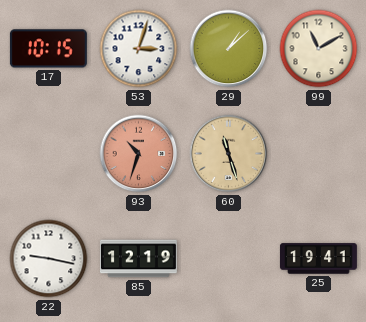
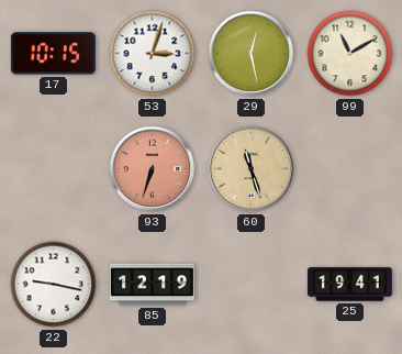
29: 1:08 -> 12:28 (252, 54)
93: 10:33 -> 6:33 (153, 169)
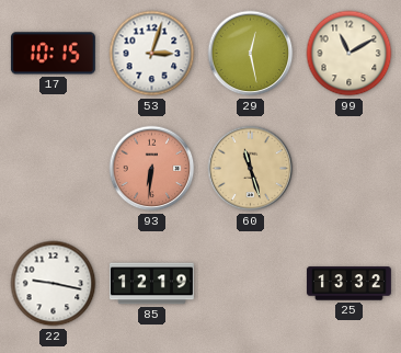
93: 6:33 -> 6:31 (152, 169)
25: 19:41 -> 13:32 (348, 284)
